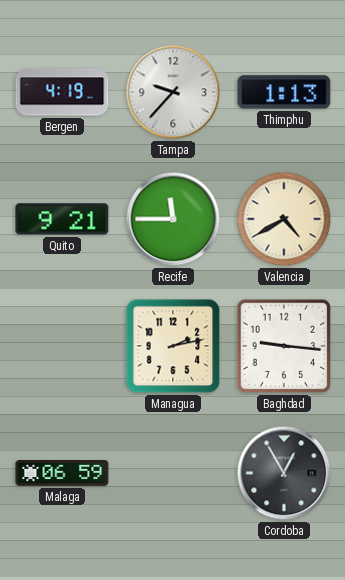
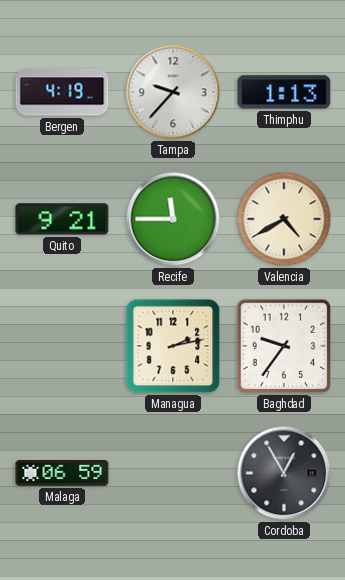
Baghdad: 9:16 -> 9:36 (284, 346)
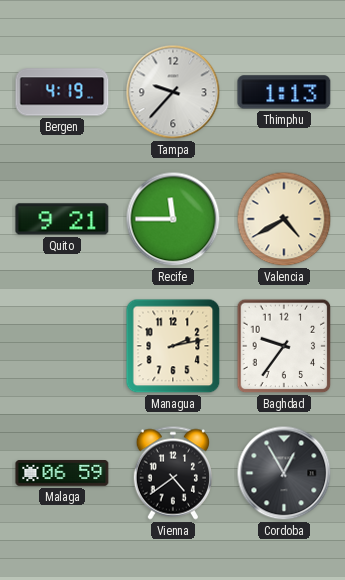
Vienna: none -> 4:39 (172, 473)
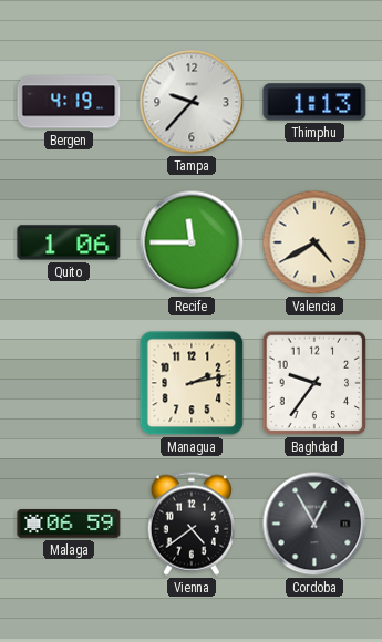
Quito: 9:21 -> 1:06 (69, 242)
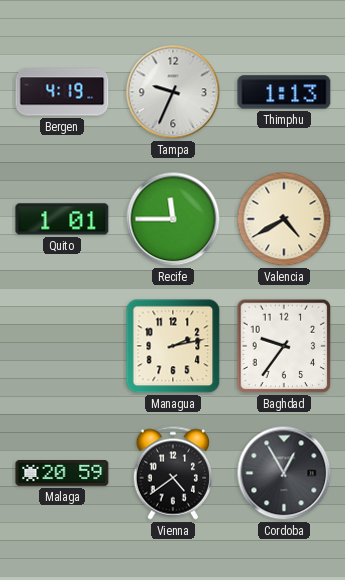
Tampa: 9:37 -> 9:34 (173, 92)
Quito: 1:06 -> 1:01 (62, 219)
Malaga: 06:59 -> 20:59 (62, 474)
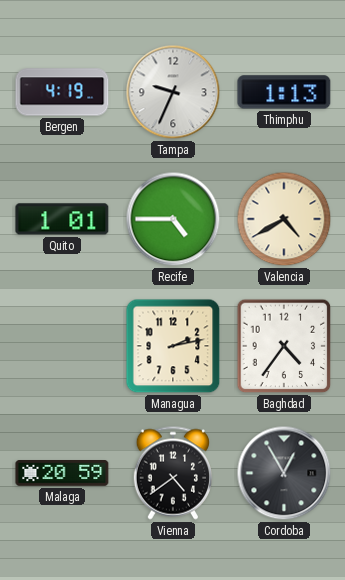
Recife: 11:45 -> 4:45 (173, 219)
Baghdad: 9:36 -> 4:36 (284, 346)
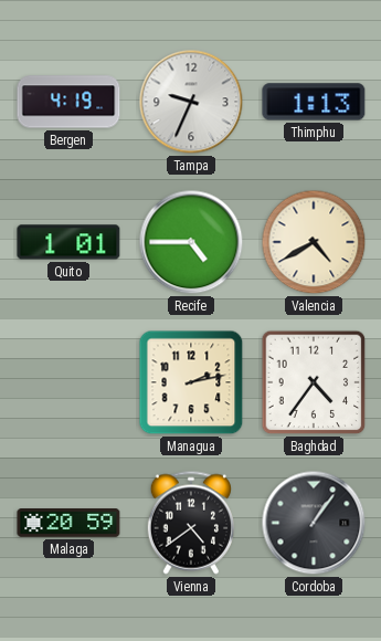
Cordoba: 12:55 -> 1:06 (314, 523)
